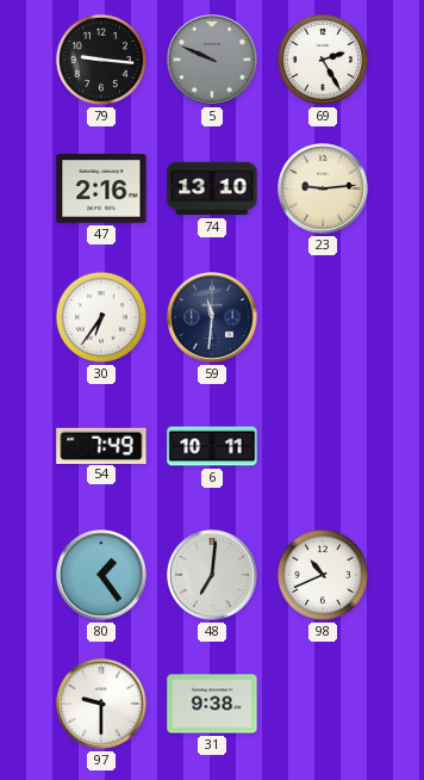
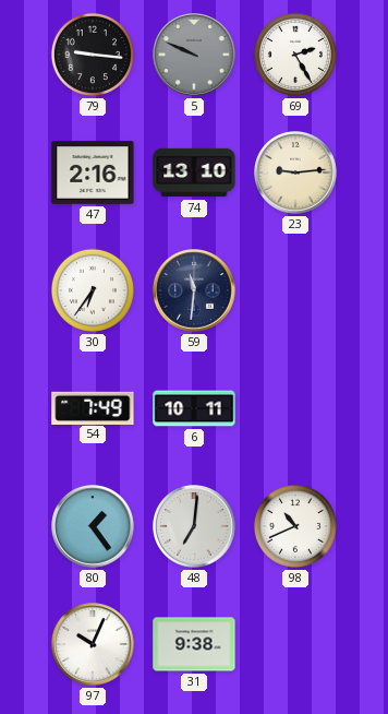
97: 9:30 -> 10:04 (93, 644)
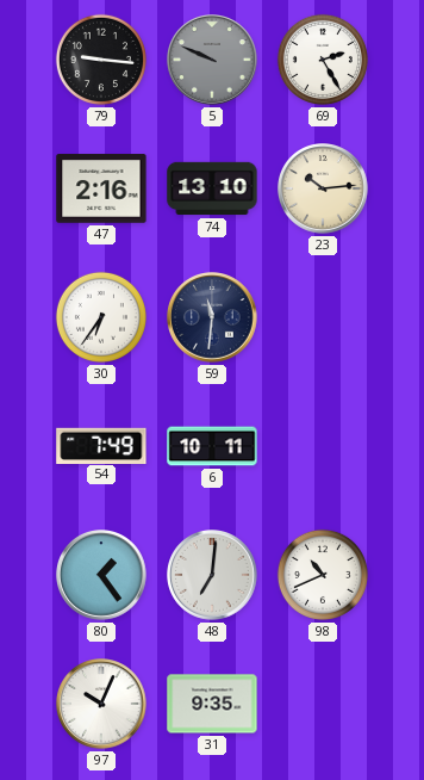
23: 9:14 -> 10:14 (323, 188)
31: 9:38 -> 9:35 (212, 704)
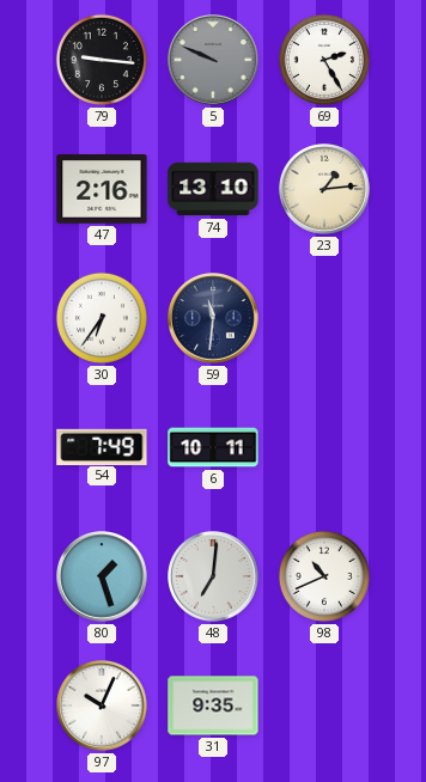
23: 10:14 -> 1:14 (324, 189)
80: 1:24 -> 1:27 (102, 576)
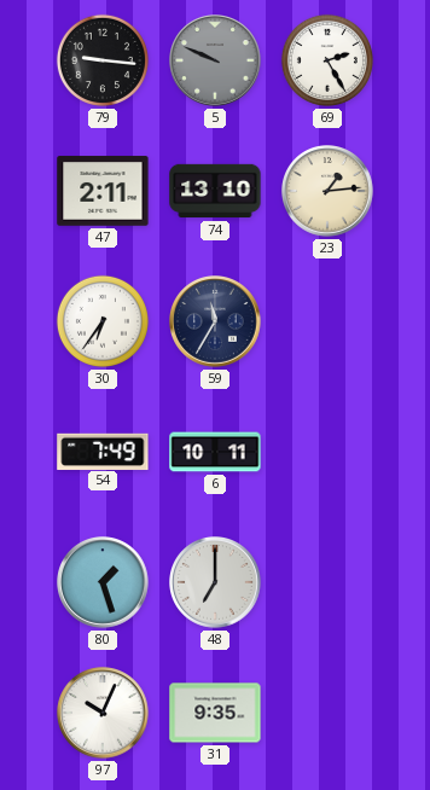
47: 2:16 -> 2:11 (103, 191)
59: 11:31 -> 11:35 (215, 321)
48: 7:01 -> 7:00 (215, 582)
98: 10:41 -> none (324, 576)
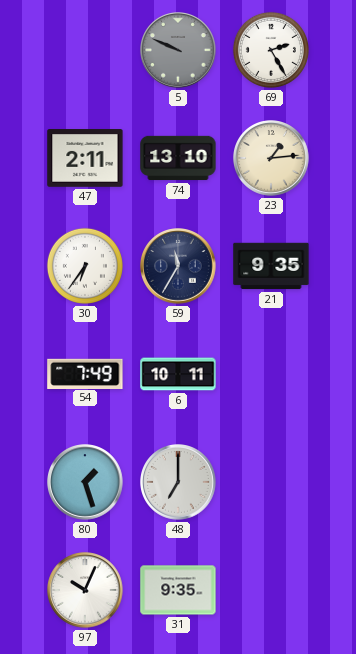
79: 9:16 -> none (103, 60)
21: none -> 9:35 (271, 266)
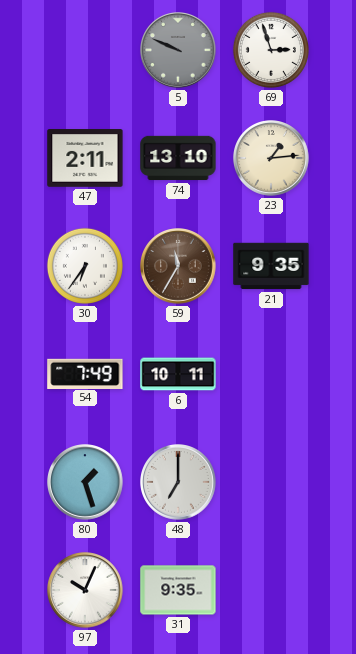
69: 2:25 -> 2:57 (271, 50)
59 dial: navy -> brown (178, 266)
